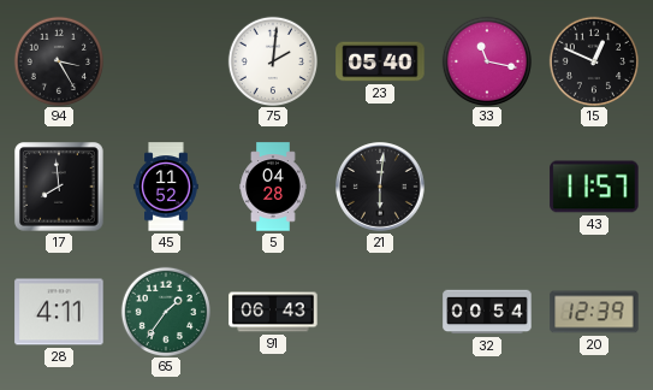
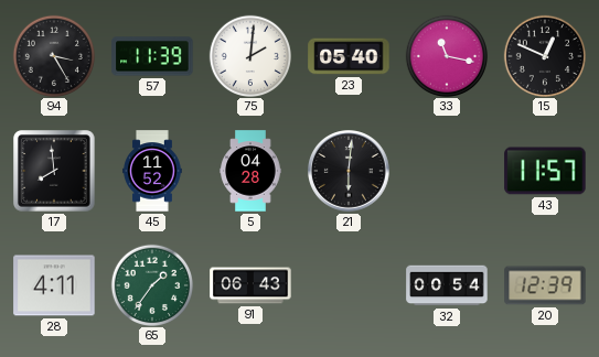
57: none -> 11:39 (152, 56)
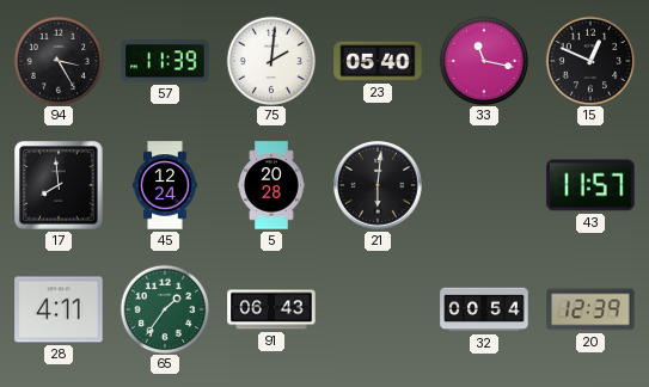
45: 11:52 -> 12:24 (165, 185)
5: 04:28 -> 20:28 (271, 185)
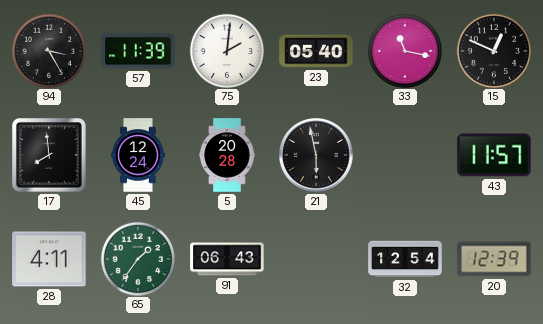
21: 6:01 -> 5:58 (317, 156)
32: 00:54 -> 12:54 (405, 259)
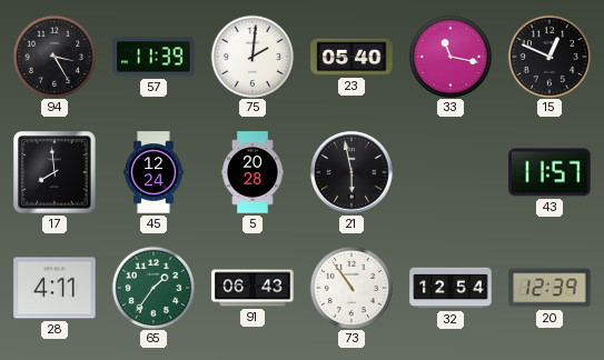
73: none -> 10:54 (350, 287)
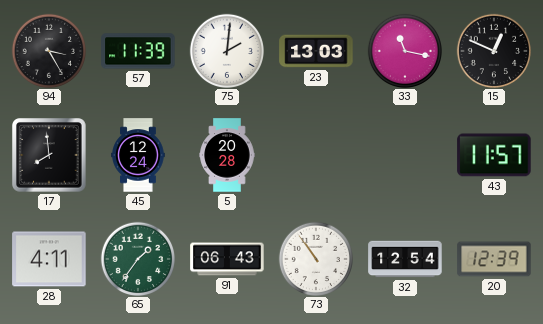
23: 05:40 -> 13:03 (316, 51)
21: 5:58 -> none (353, 173)
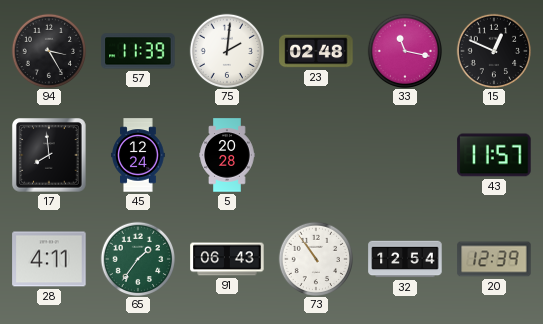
23: 13:03 -> 02:48 (316, 51)
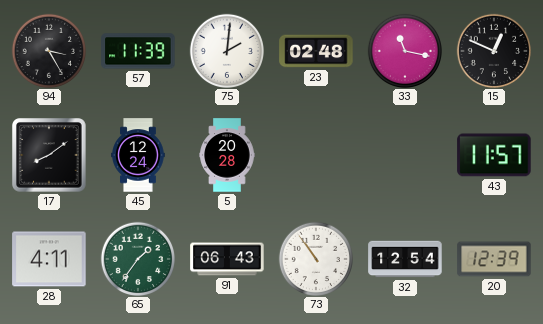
17: 7:59 -> 8:09 (49, 155)
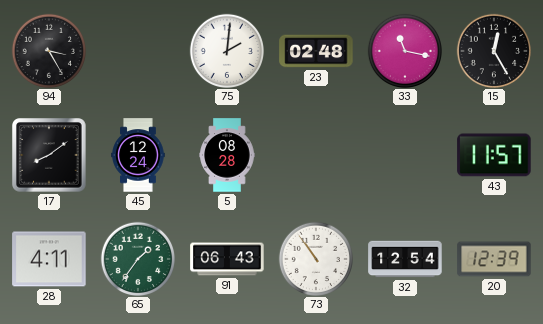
57: 11:39 -> none (138, 51)
15: 12:49 -> 12:25 (493, 50)
5: 20:28 -> 08:28 (227, 155)
